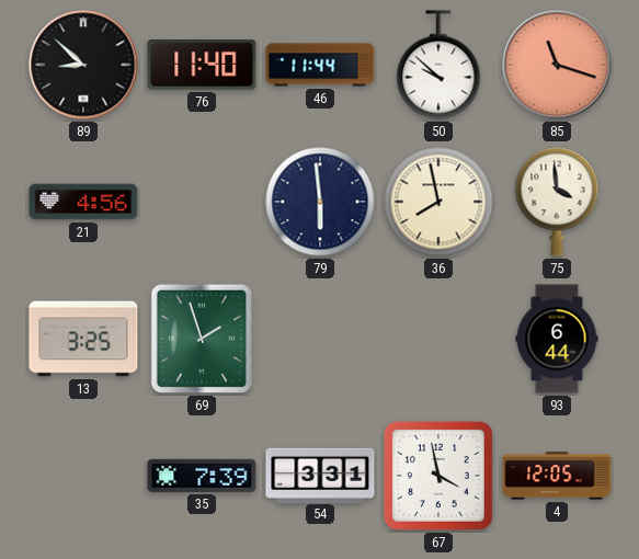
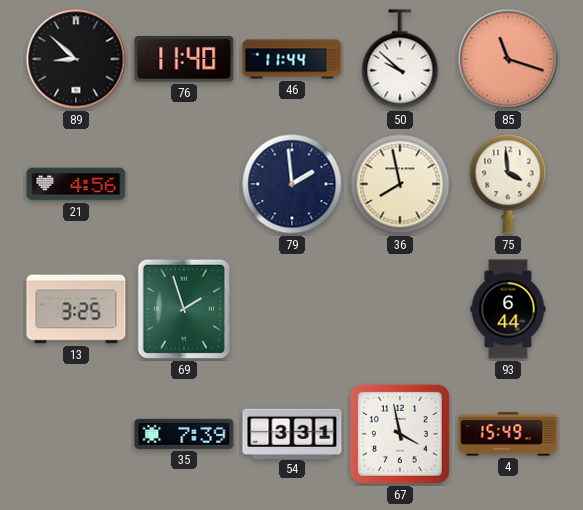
79: 5:59 -> 1:59 (292, 184)
4: 12:05 -> 15:49 (508, 434)
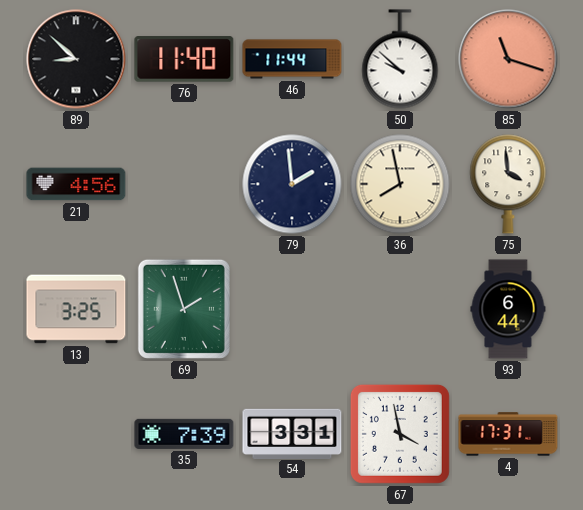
4: 15:49 -> 17:31 (508, 434)
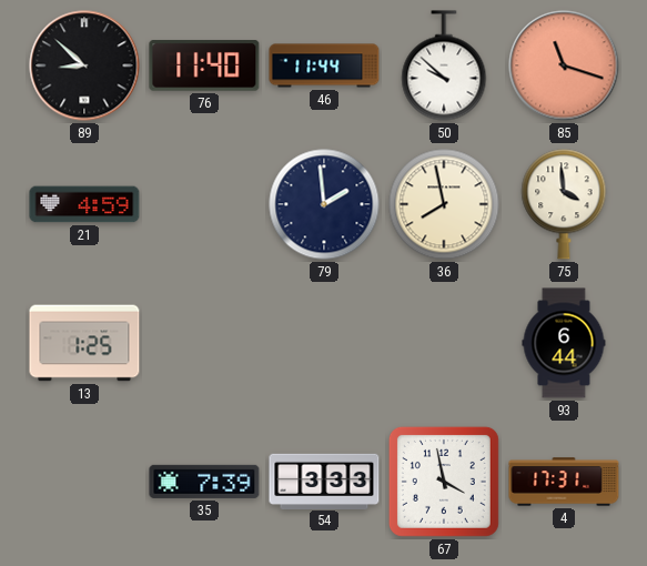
21: 4:56 -> 4:59 (84, 204)
13: 3:25 -> 1:25 (84, 343)
69: 1:57 -> none (184, 309)
54: 3:31 -> 3:33 (324, 481)
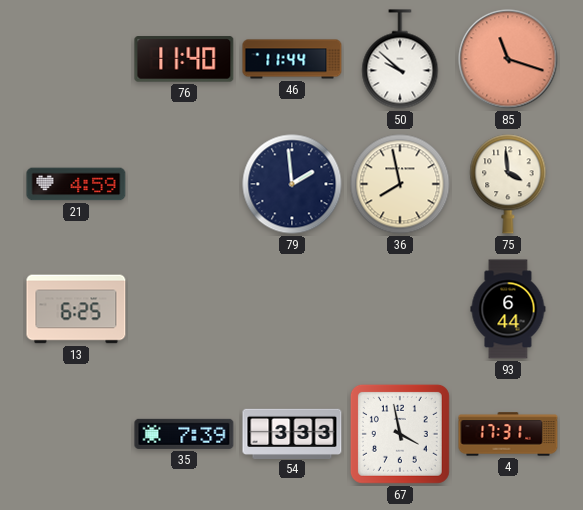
89: 8:52 -> none (84, 65)
13: 1:25 -> 6:25 (76, 309)
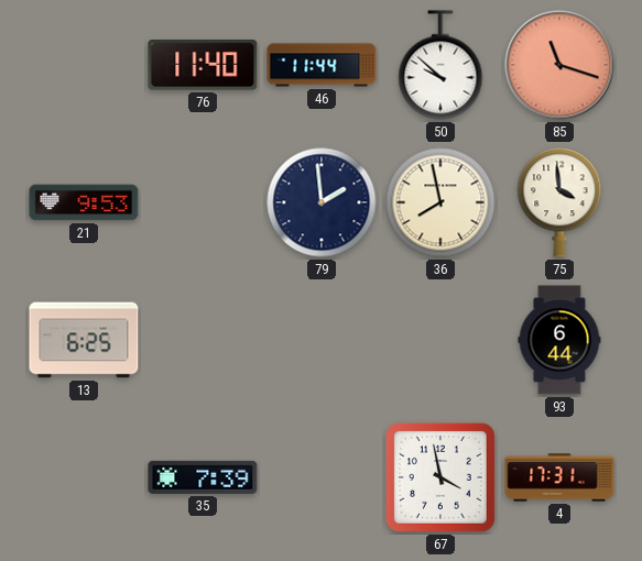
21: 4:59 -> 9:53 (84, 202)
54: 3:33 -> none (292, 433)
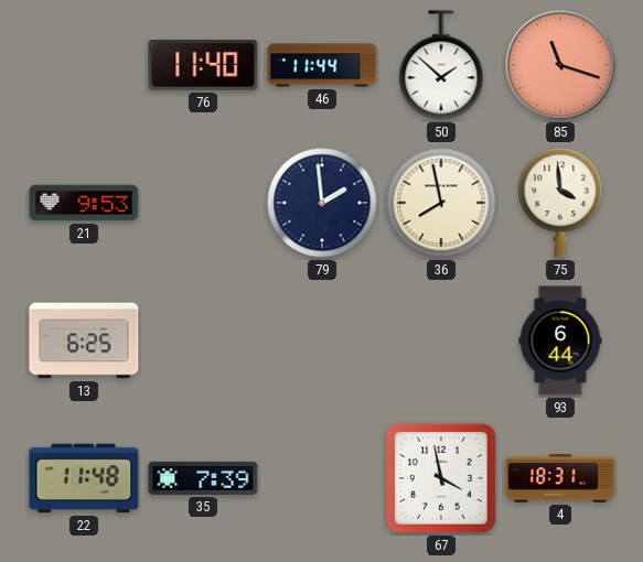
50: 9:52 -> 1:52 (441, 65)
22: none -> 11:48 (84, 478)
4: 17:31 -> 18:31 (560, 478)
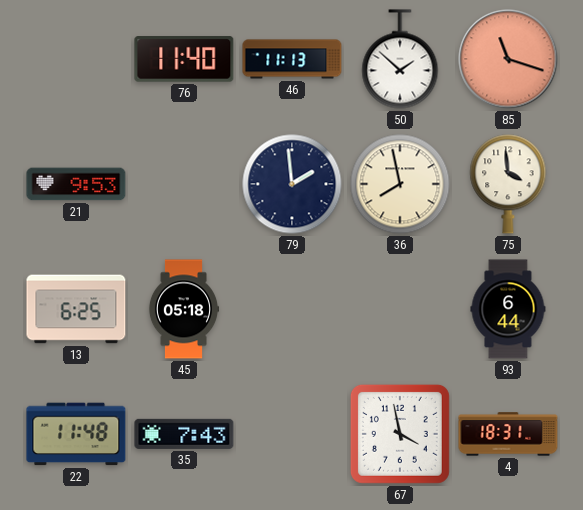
46: 11:44 -> 11:13 (292, 59)
45: none -> 05:18 (183, 309)
35: 7:39 -> 7:43 (184, 434)
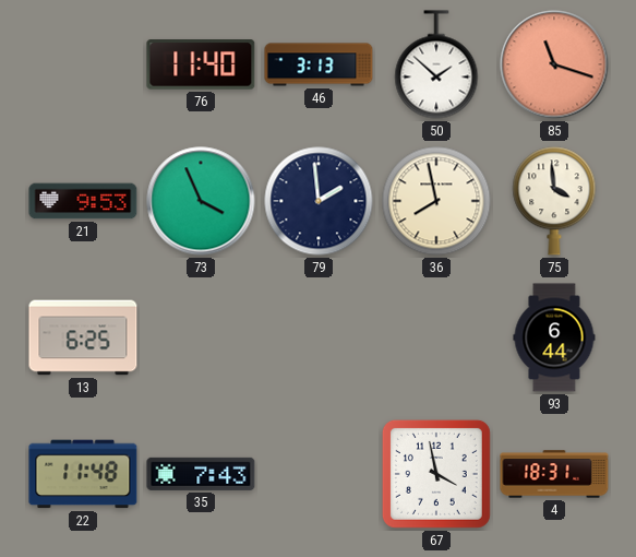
46: 11:13 -> 3:13 (319, 64)
73: none -> 3:56 (201, 201)
45: 05:18 -> none (183, 309)
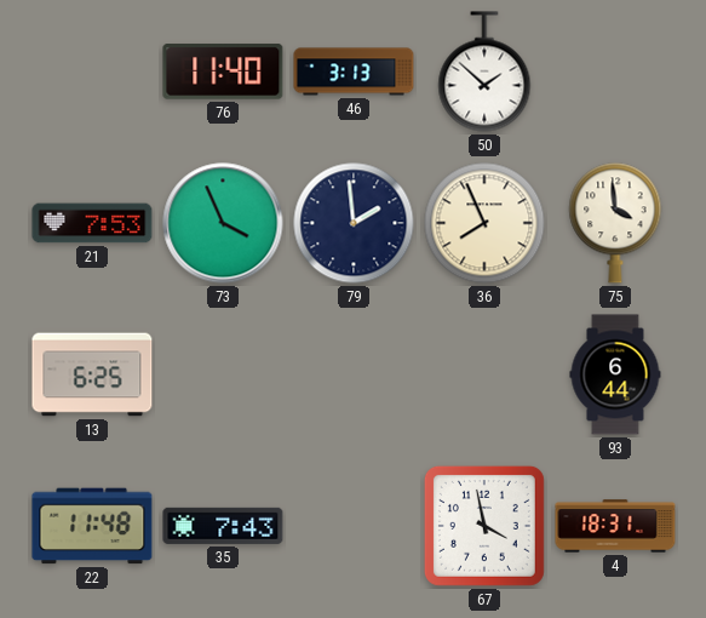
85: 11:18 -> none (554, 64)
21: 9:53 -> 7:53 (92, 223)
36: 7:58 -> 7:56 (484, 223)
